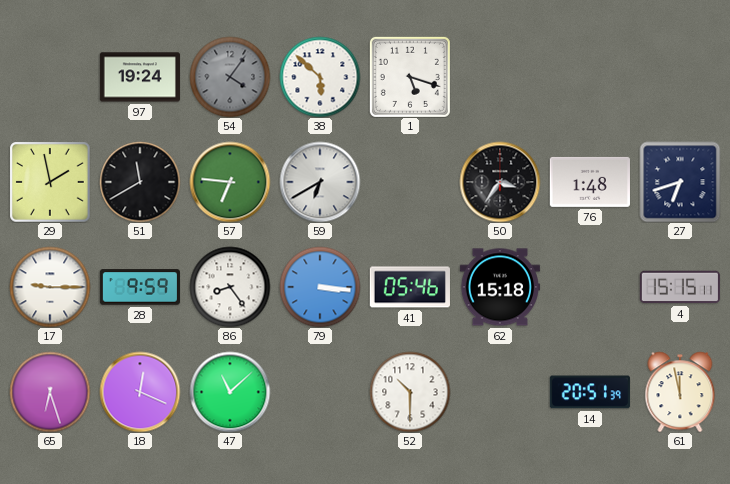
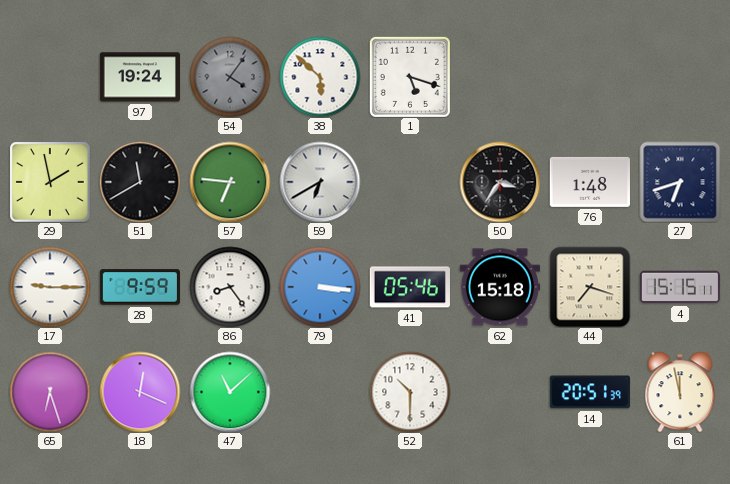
44: none -> 7:18 (590, 287)
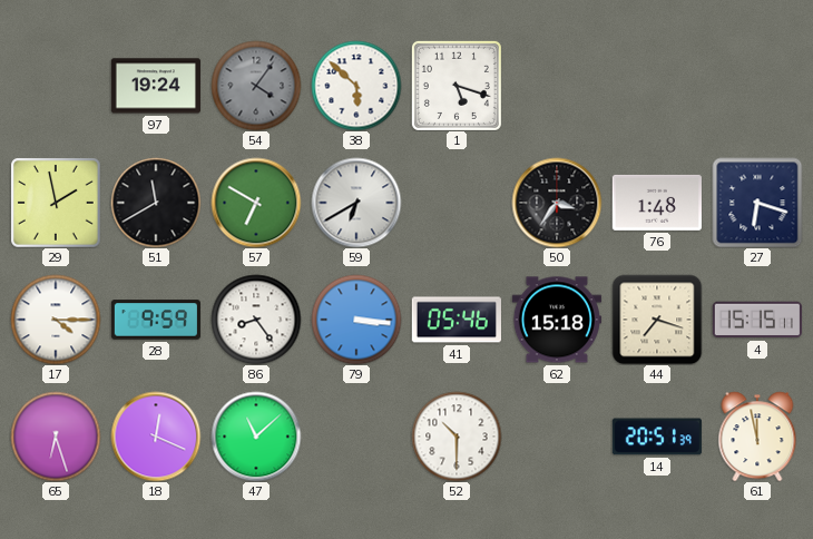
57: 6:46 -> 6:50 (256, 203)
27: 6:42 -> 6:18 (757, 203)
17: 9:15 -> 4:15 (56, 320)
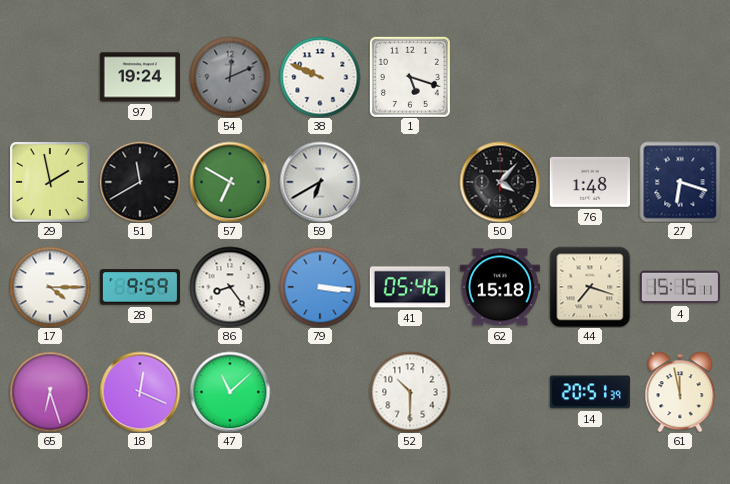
54: 4:06 -> 12:11 (230, 77)
38: 5:52 -> 9:49 (320, 77)
50: 3:36 -> 4:07 (500, 182)
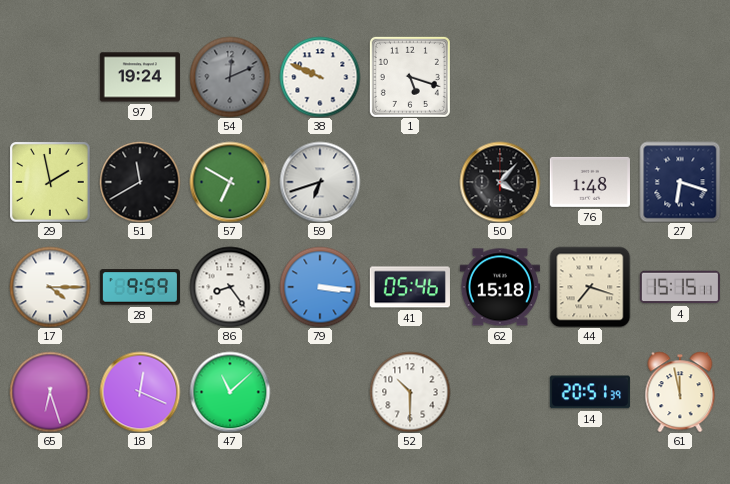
59: 6:40 -> 6:42 (320, 182)
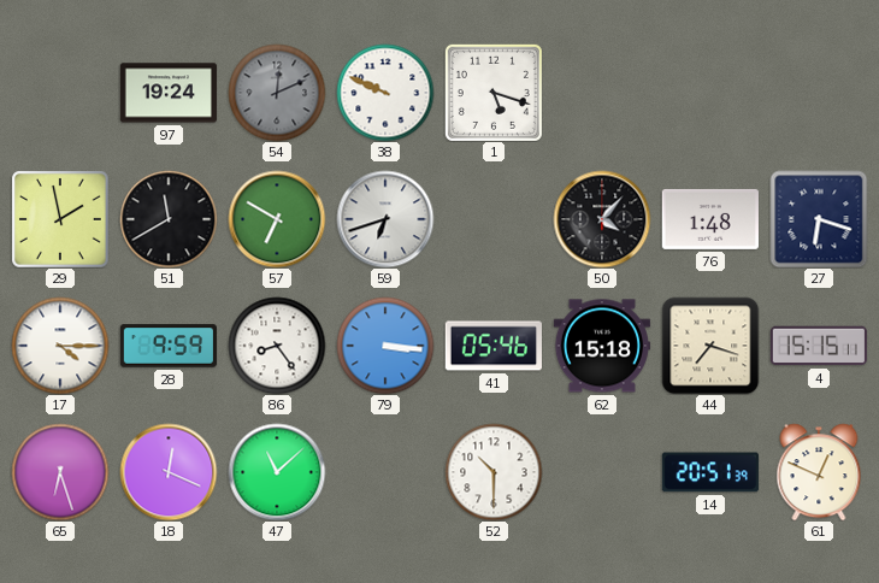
61: 11:58 -> 12:49 (819, 472)
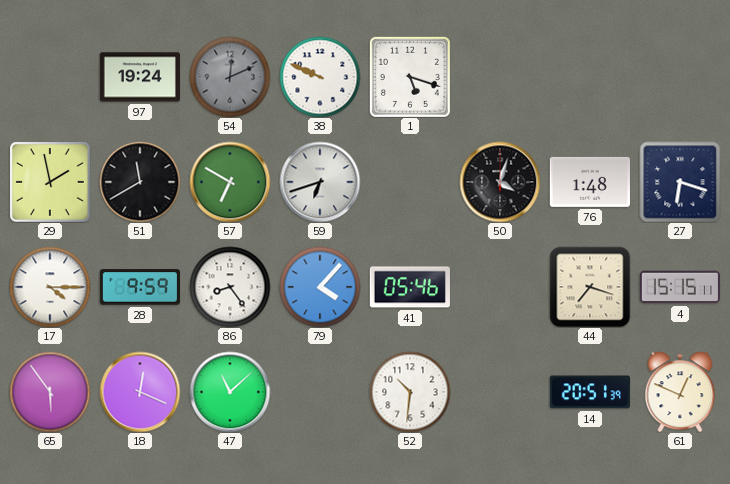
50: 4:07 -> 4:03 (500, 182)
79: 3:16 -> 4:07 (320, 287)
62: 15:18 -> none (602, 346)
65: 6:27 -> 5:54 (50, 392)
52: 10:30 -> 10:31 (410, 392)
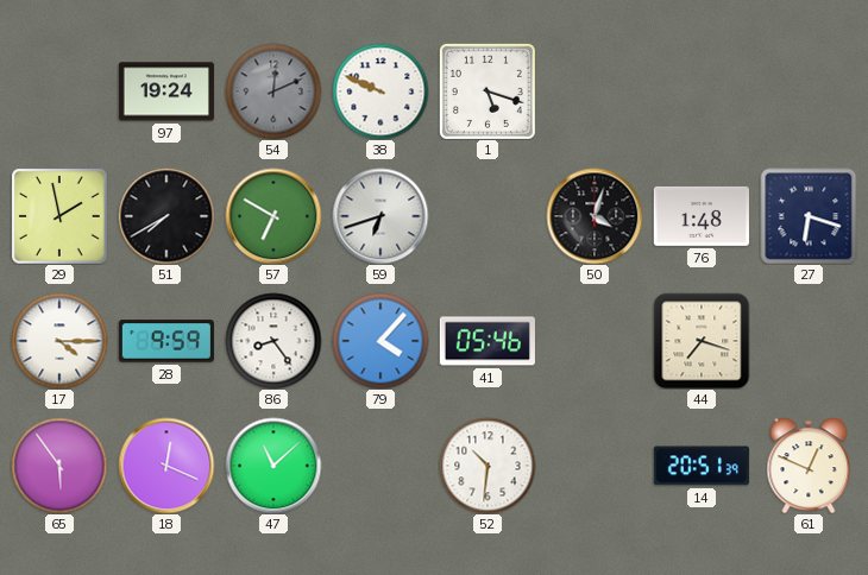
51: 11:40 -> 7:40 (166, 216)
4: 15:15 -> none (680, 287)
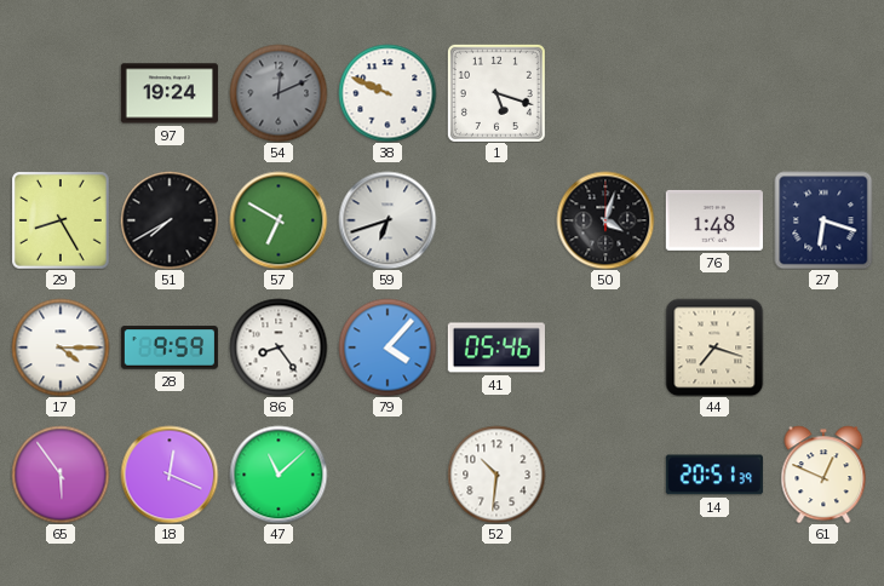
29: 1:58 -> 8:25 (61, 220)
